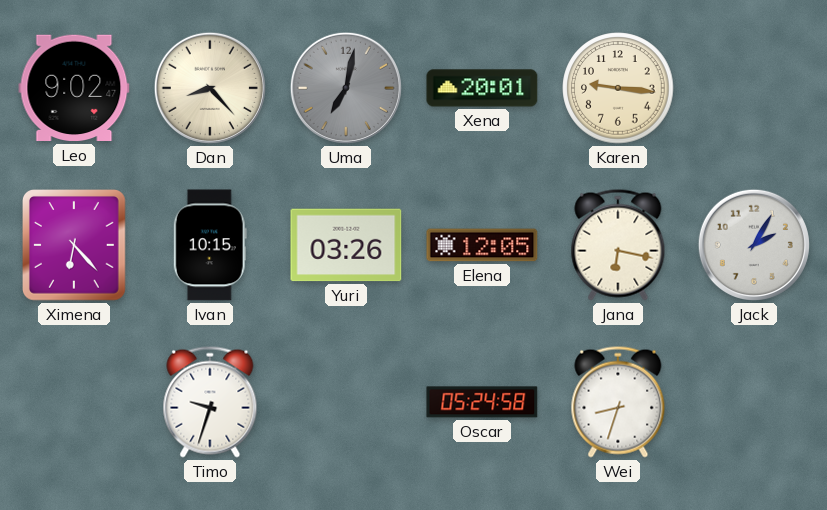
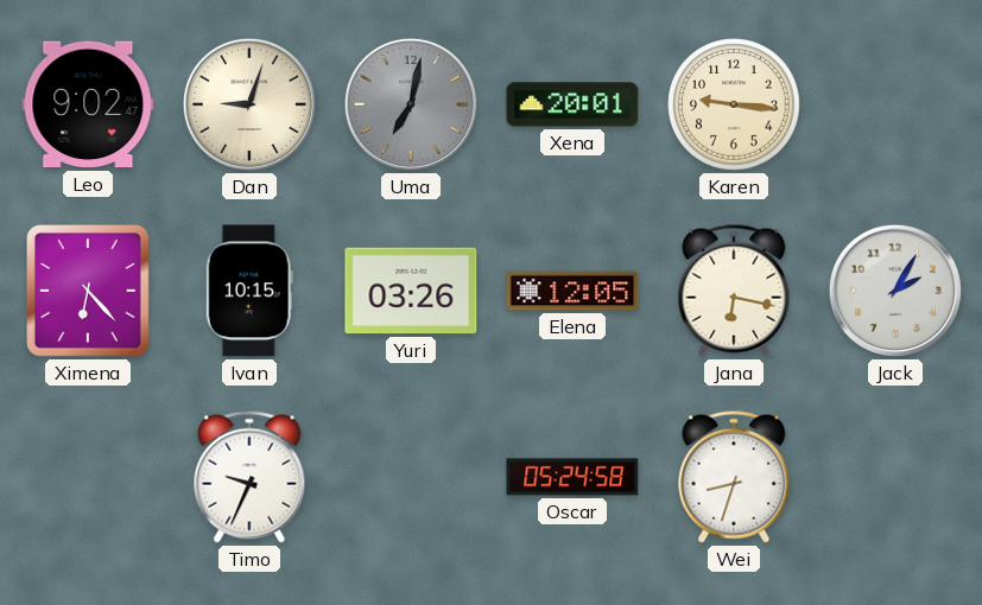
Dan: 8:23 -> 9:03 (249, 104)
Timo: 9:33 -> 9:34 (249, 477)
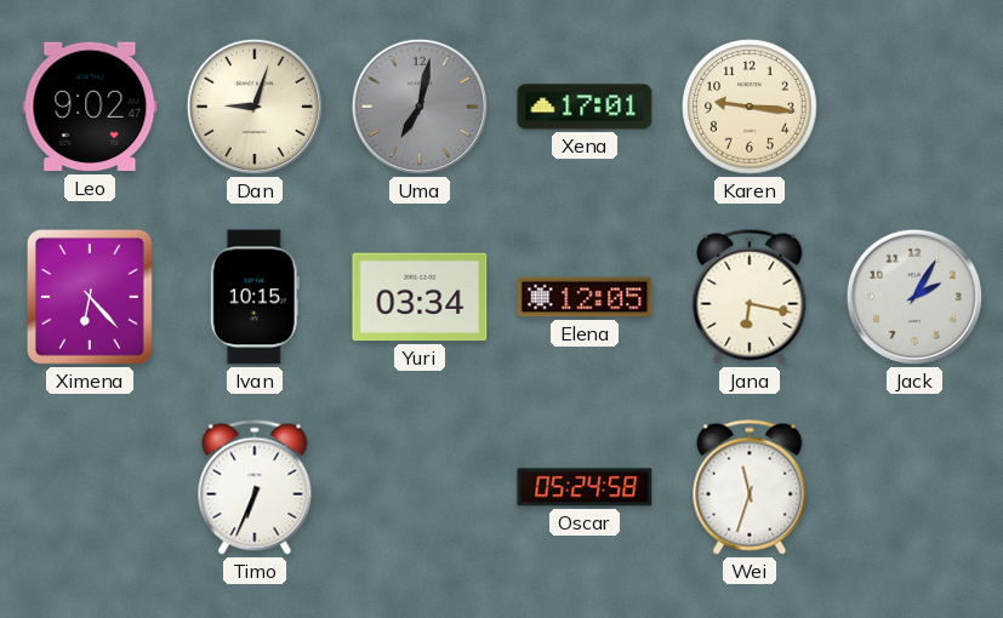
Xena: 20:01 -> 17:01 (585, 107)
Yuri: 03:26 -> 03:34 (420, 297)
Timo: 9:34 -> 6:34 (255, 487)
Wei: 8:33 -> 11:33 (750, 487)
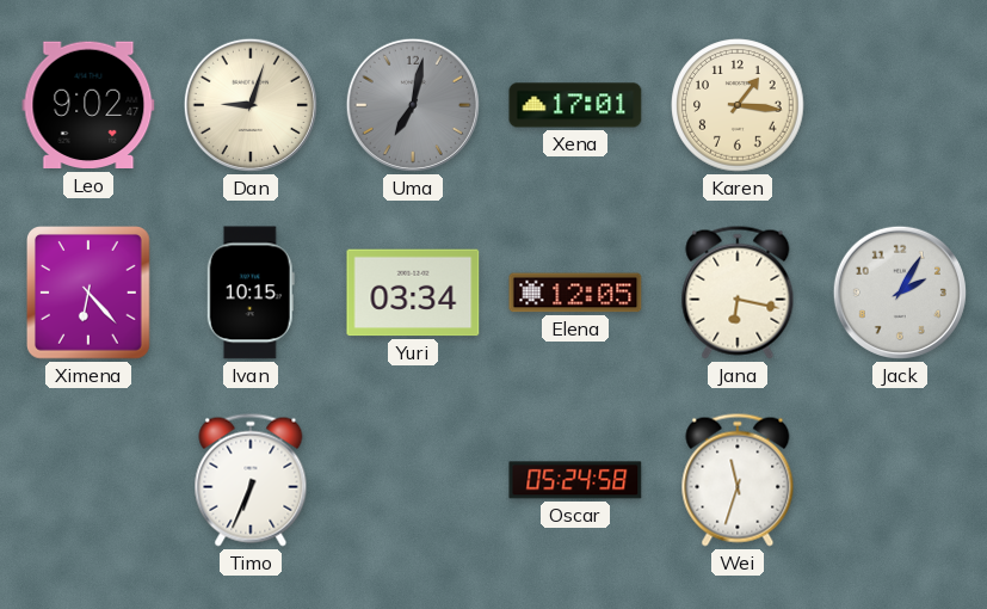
Karen: 9:16 -> 1:16 (738, 105)
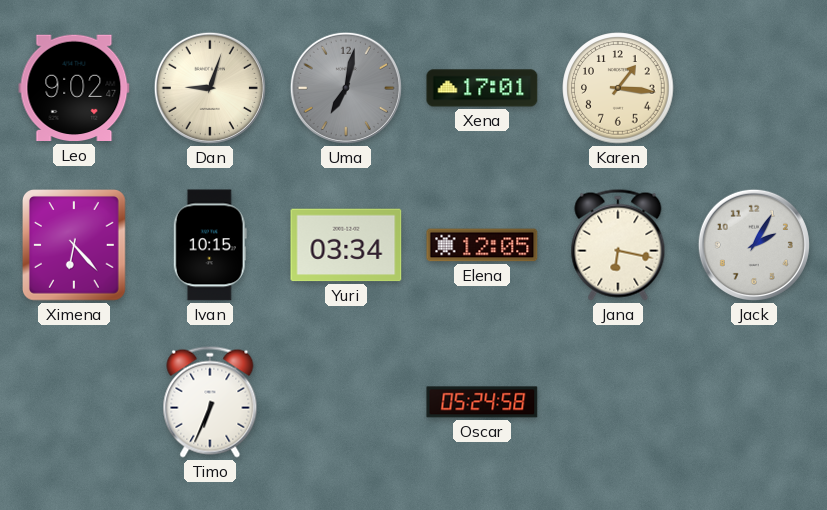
Wei: 11:33 -> none (738, 480)
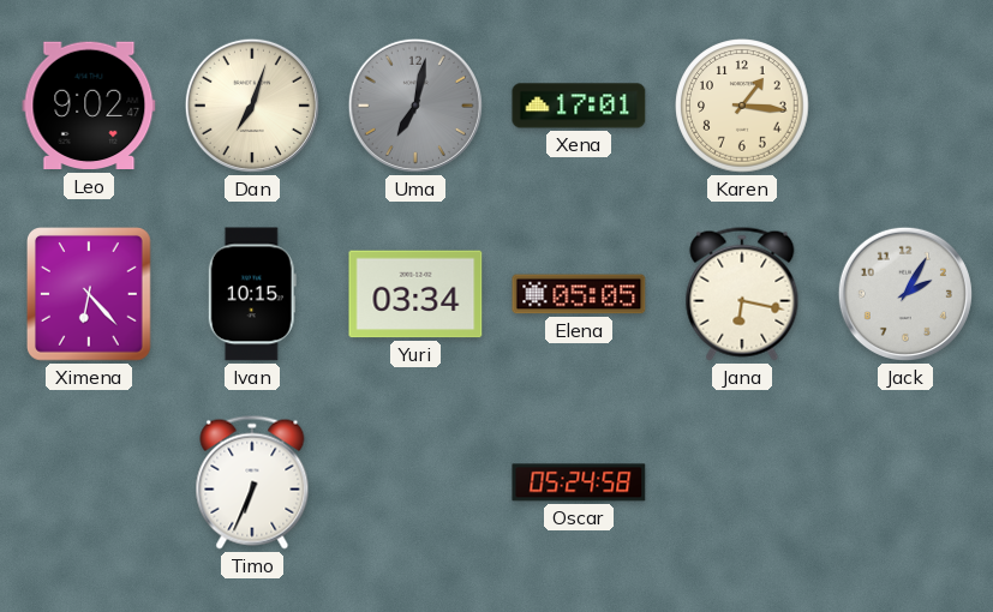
Dan: 9:03 -> 7:03 (252, 106)
Elena: 12:05 -> 05:05 (579, 294)
